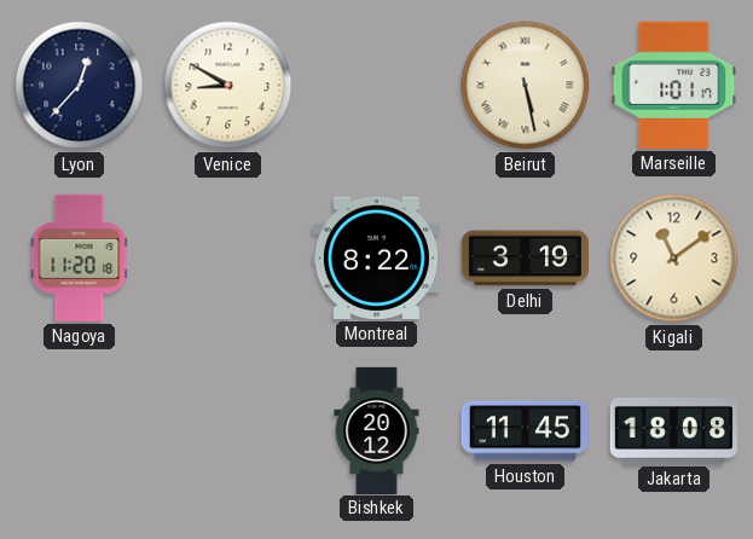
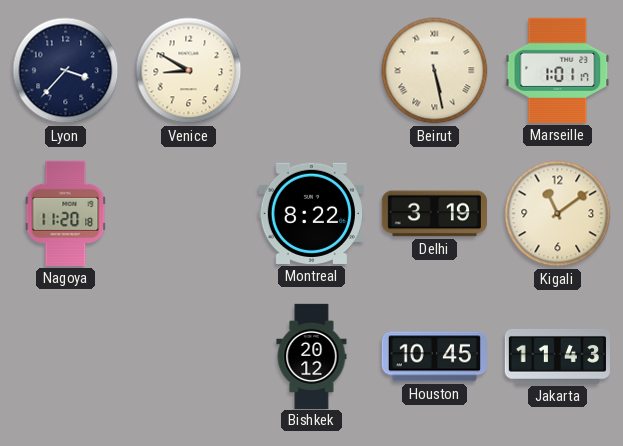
Lyon: 12:37 -> 3:37 (66, 71)
Houston: 11:45 -> 10:45 (434, 357)
Jakarta: 18:08 -> 11:43 (557, 357)
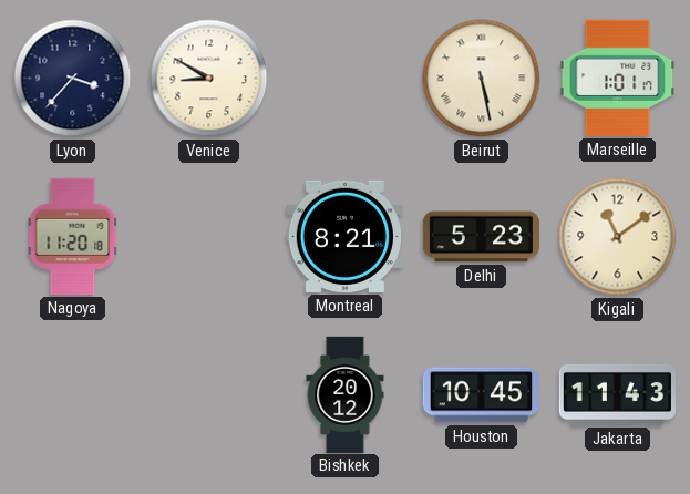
Montreal: 8:22 -> 8:21 (344, 236)
Delhi: 3:19 -> 5:23 (481, 237)
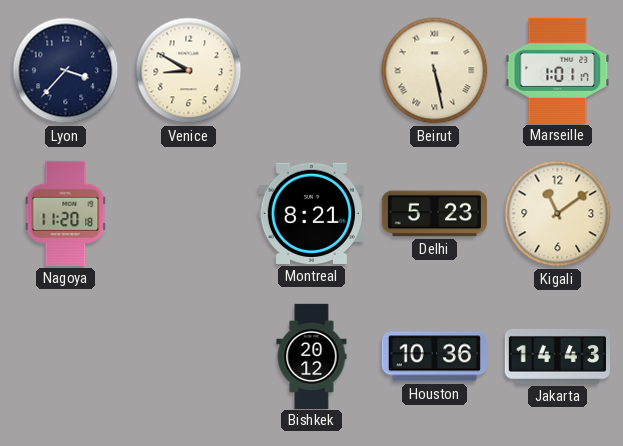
Houston: 10:45 -> 10:36 (434, 357)
Jakarta: 11:43 -> 14:43 (557, 357)
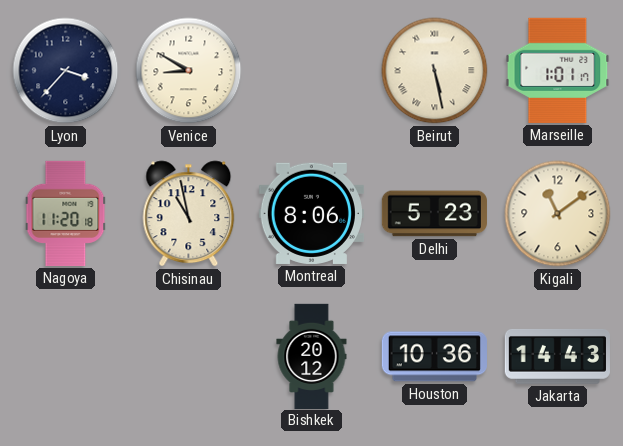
Chisinau: none -> 10:58 (189, 214)
Montreal: 8:21 -> 8:06 (311, 213)
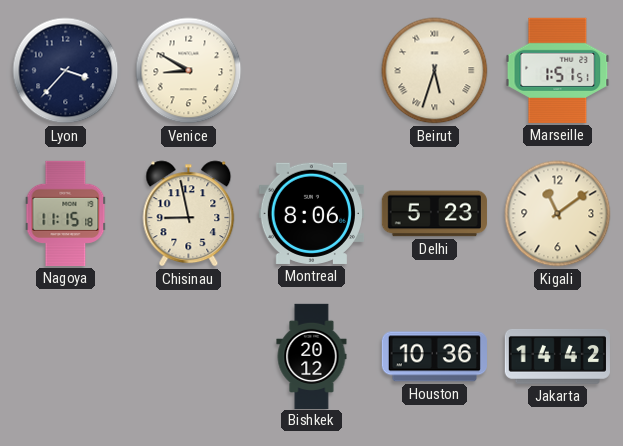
Beirut: 5:28 -> 5:33 (435, 71)
Marseille: 1:01 -> 1:51 (558, 70)
Nagoya: 11:20 -> 11:15 (66, 213)
Chisinau: 10:58 -> 8:58 (189, 214)
Jakarta: 14:43 -> 14:42 (557, 357)
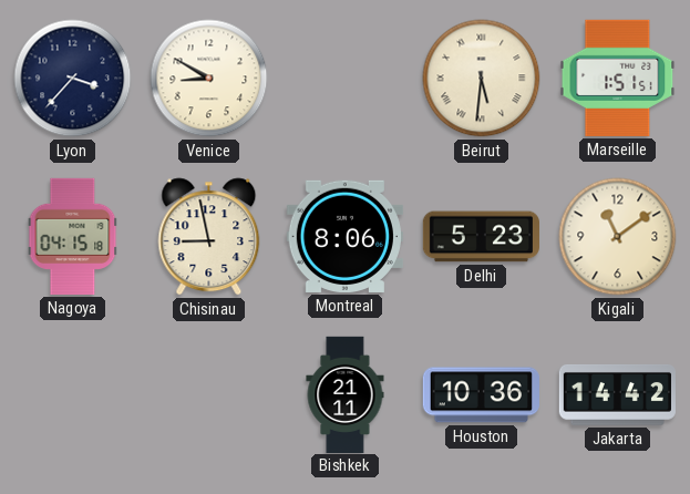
Beirut: 5:33 -> 5:31 (482, 79)
Nagoya: 11:15 -> 04:15 (73, 236)
Bishkek: 20:12 -> 21:11 (346, 394)
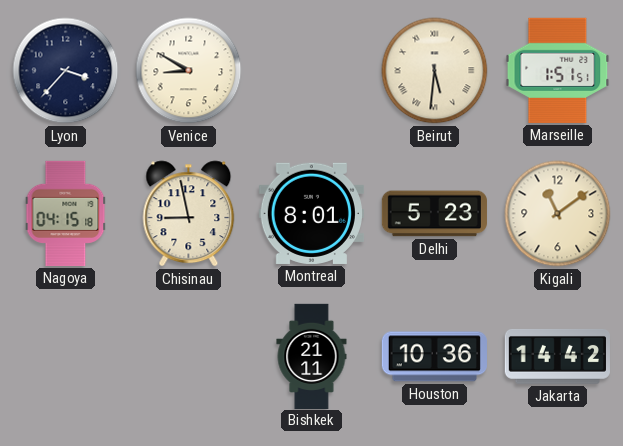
Montreal: 8:06 -> 8:01 (311, 213)
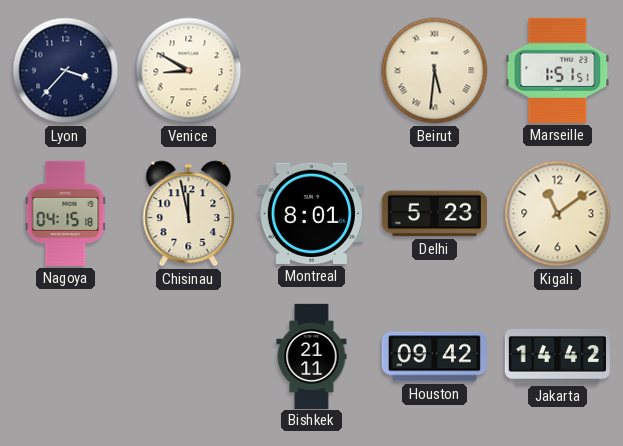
Chisinau: 8:58 -> 11:58 (189, 214)
Houston: 10:36 -> 09:42 (434, 357)
